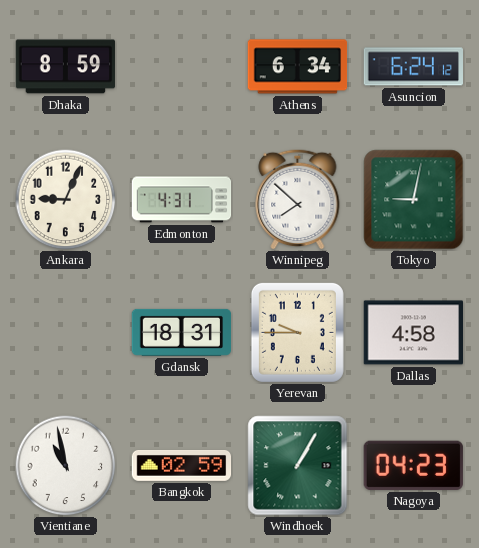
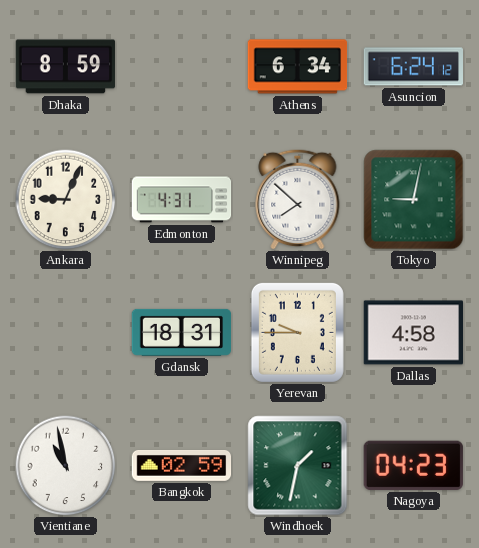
Windhoek: 1:05 -> 1:32 (298, 466)
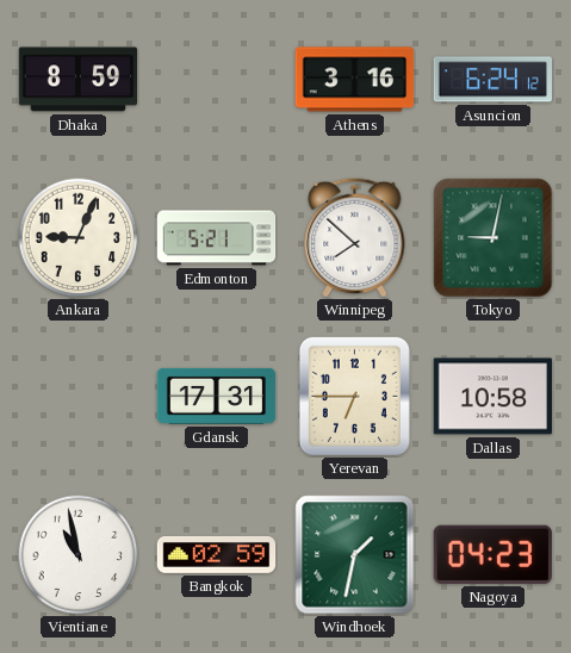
Athens: 6:34 -> 3:16 (355, 80)
Edmonton: 4:31 -> 5:21 (217, 238)
Gdansk: 18:31 -> 17:31 (217, 396)
Yerevan: 9:45 -> 6:45 (354, 396)
Dallas: 4:58 -> 10:58 (494, 397)
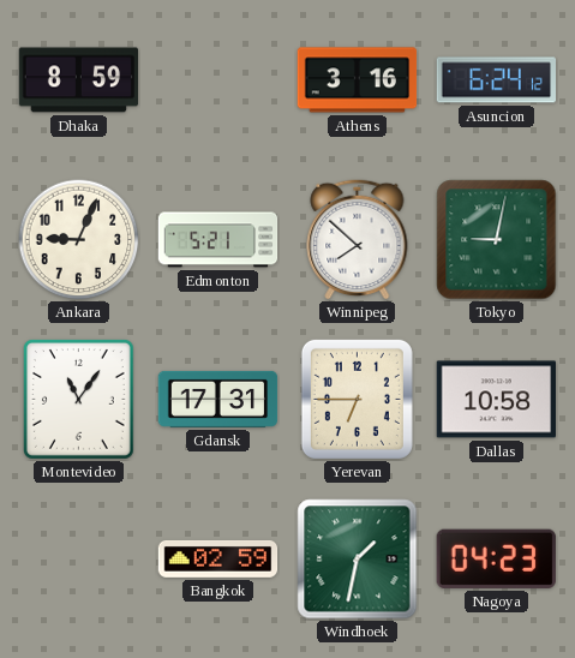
Montevideo: none -> 11:06 (78, 400)
Vientiane: 10:58 -> none (79, 555)
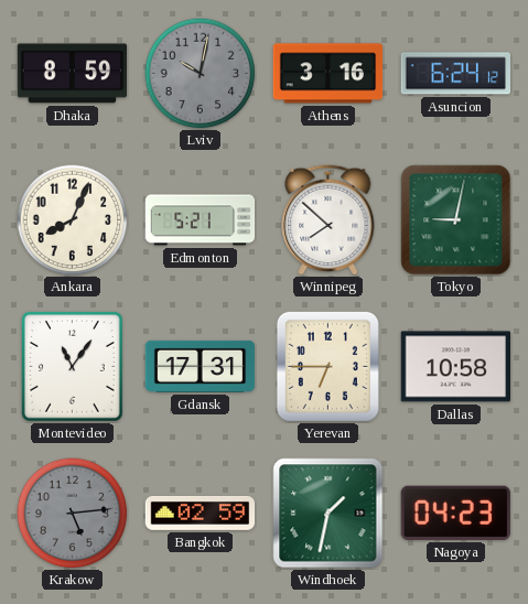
Lviv: none -> 10:02 (201, 74)
Ankara: 9:04 -> 8:04 (73, 220)
Krakow: none -> 5:14 (73, 514)
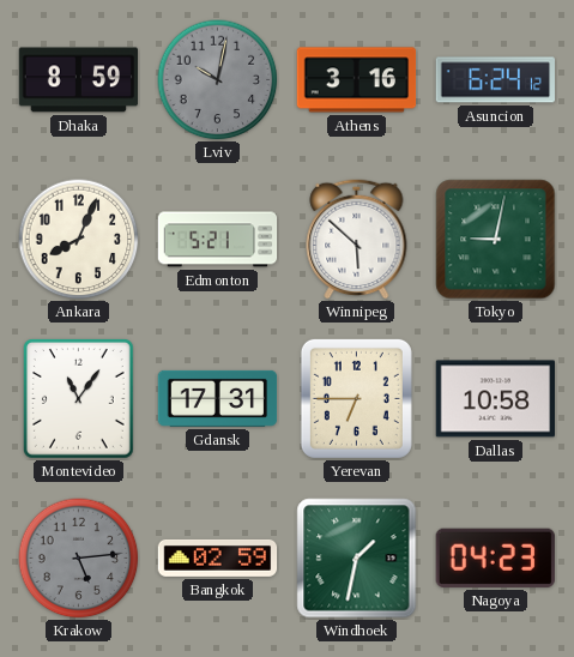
Winnipeg: 7:52 -> 5:52 (357, 239)
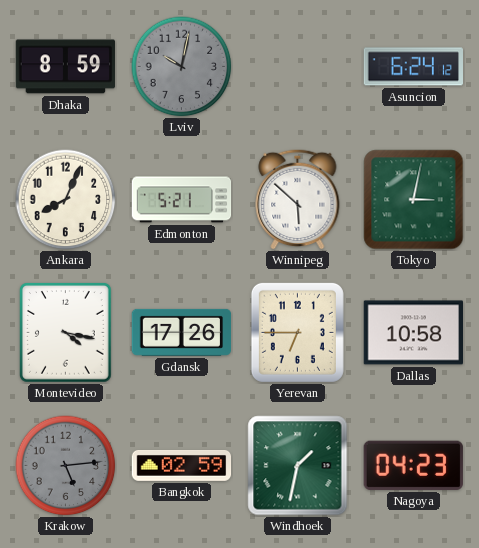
Athens: 3:16 -> none (357, 80)
Tokyo: 9:02 -> 3:02 (414, 200)
Montevideo: 11:06 -> 4:17 (65, 333)
Gdansk: 17:31 -> 17:26 (182, 332)
